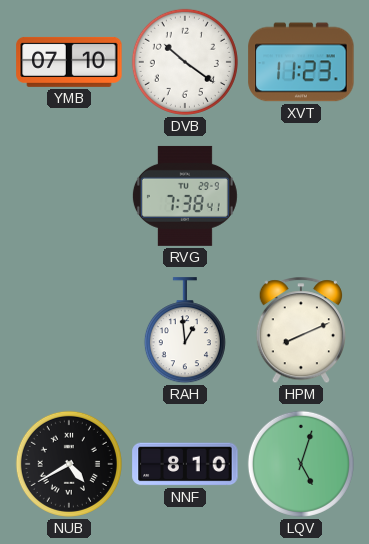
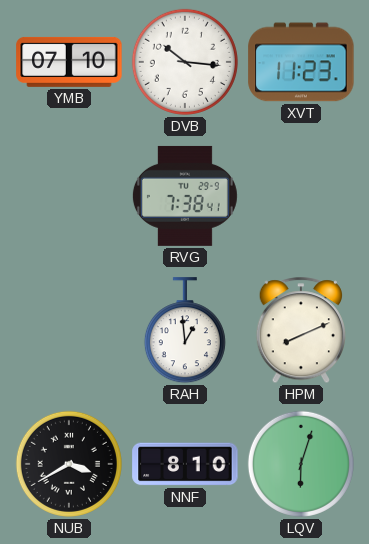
DVB: 10:21 -> 10:16 (185, 62)
NUB: 4:40 -> 3:40 (69, 464)
LQV: 5:03 -> 6:03 (301, 464)
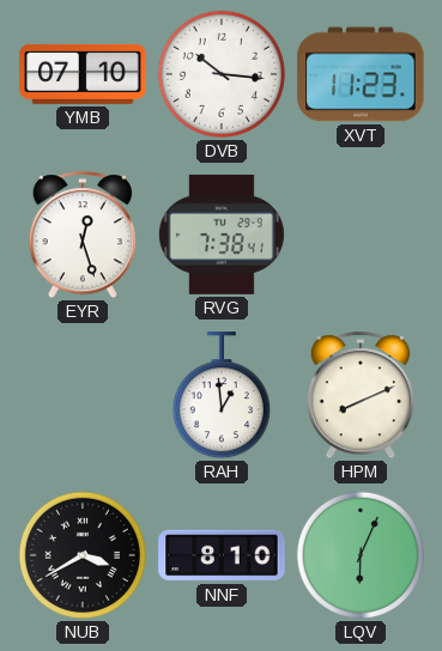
EYR: none -> 12:27 (81, 236)
LQV: 6:03 -> 6:04 (361, 555)
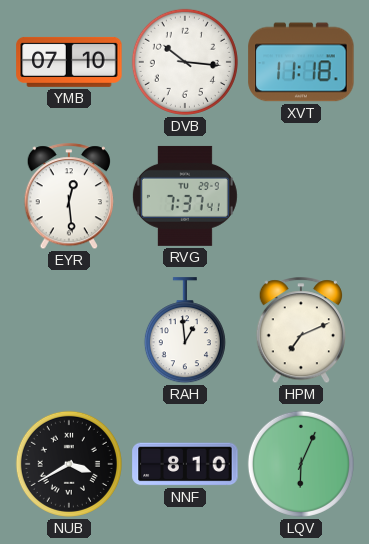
XVT: 11:23 -> 11:18 (301, 62)
EYR: 12:27 -> 12:29 (68, 197)
RVG: 7:38 -> 7:37 (185, 196)
HPM: 8:11 -> 7:11 (300, 331)
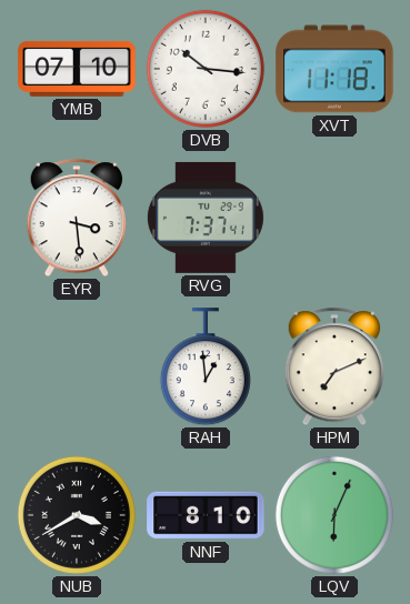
EYR: 12:29 -> 3:29 (76, 219)
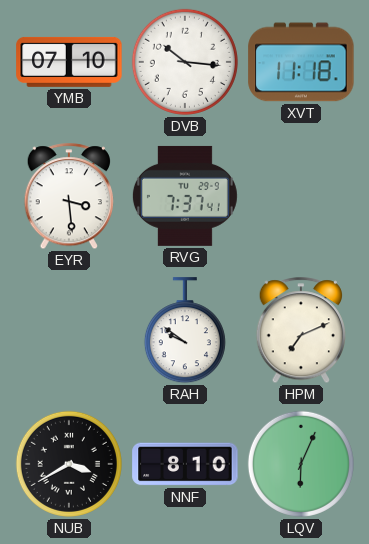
RAH: 12:59 -> 9:51 (185, 331)
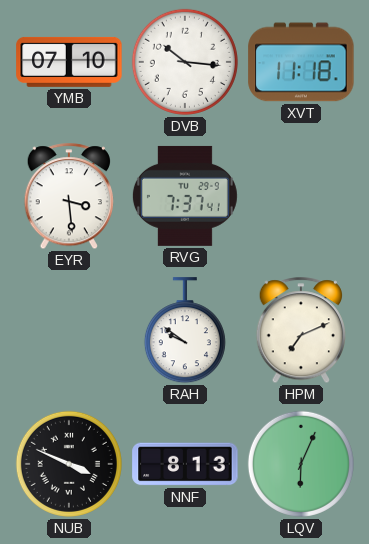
NUB: 3:40 -> 3:49 (69, 464)
NNF: 8:10 -> 8:13 (185, 464)
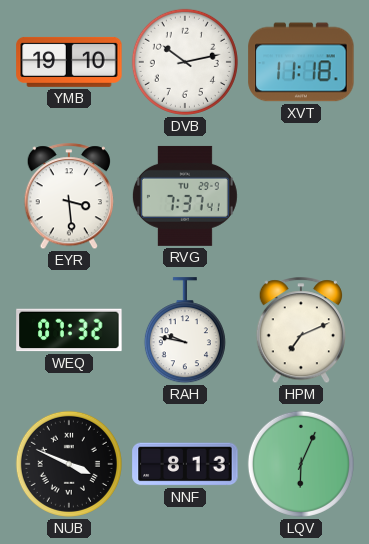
YMB: 07:10 -> 19:10 (69, 62)
DVB: 10:16 -> 10:13 (185, 62)
WEQ: none -> 07:32 (69, 330)
RAH: 9:51 -> 9:47 (185, 331)
